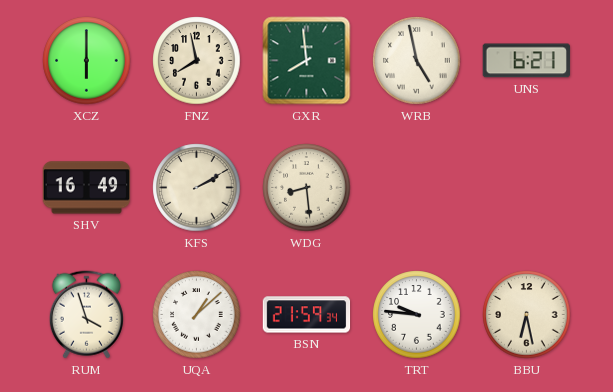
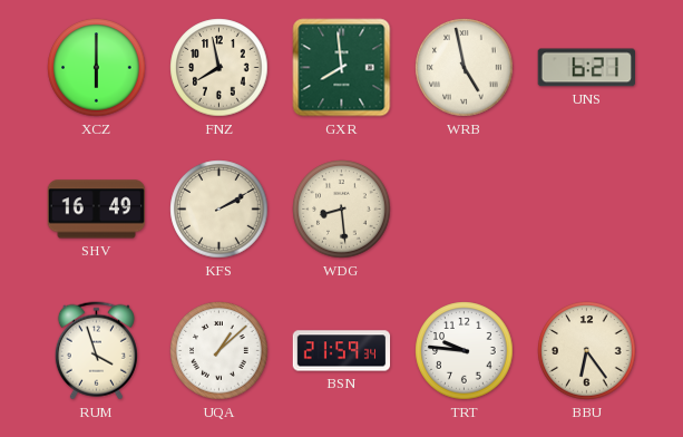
BBU: 6:28 -> 6:24 (587, 351)
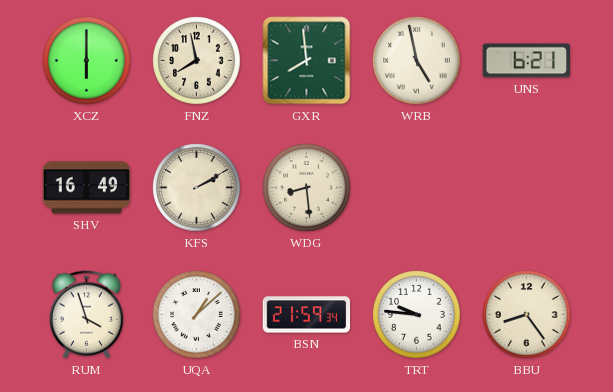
BBU: 6:24 -> 8:24 (527, 315)
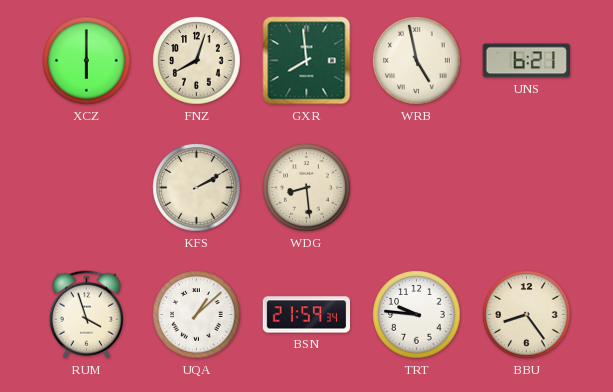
FNZ: 7:58 -> 8:03 (197, 61)
SHV: 16:49 -> none (87, 188)
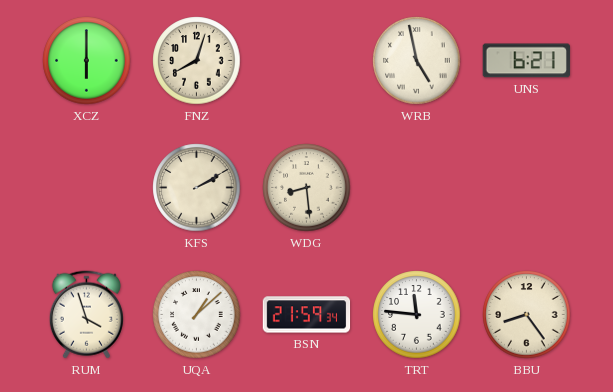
GXR: 7:59 -> none (307, 61)
TRT: 9:46 -> 11:46 (417, 315)
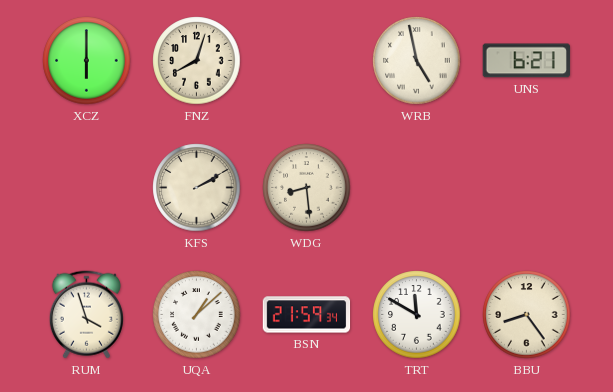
TRT: 11:46 -> 11:50 (417, 315)
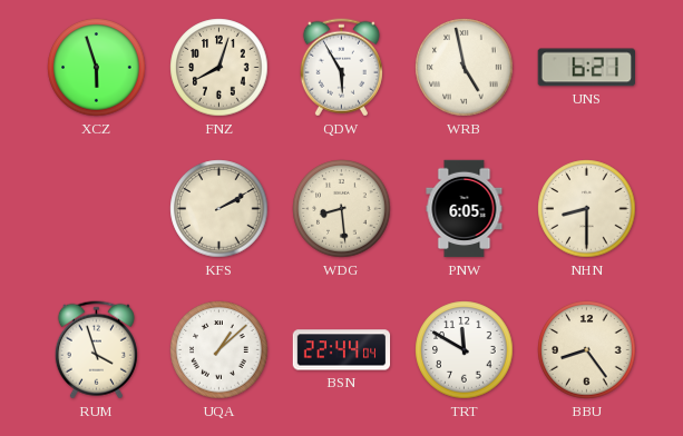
XCZ: 6:00 -> 5:57 (97, 68)
QDW: none -> 5:55 (341, 68)
PNW: none -> 6:05 (465, 209)
NHN: none -> 8:30 (587, 209)
BSN: 21:59 -> 22:44 (342, 350)
